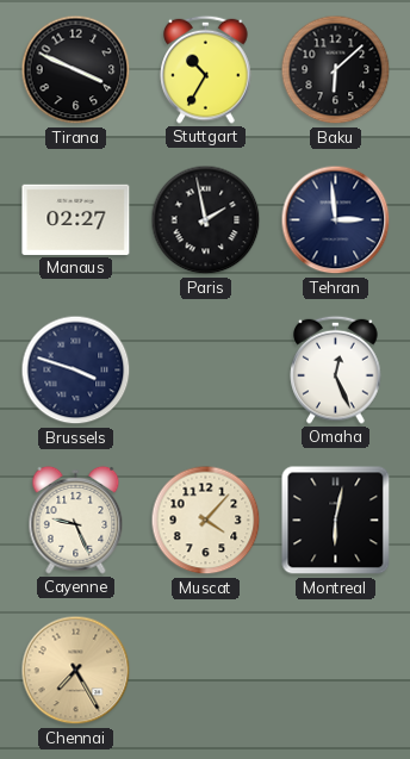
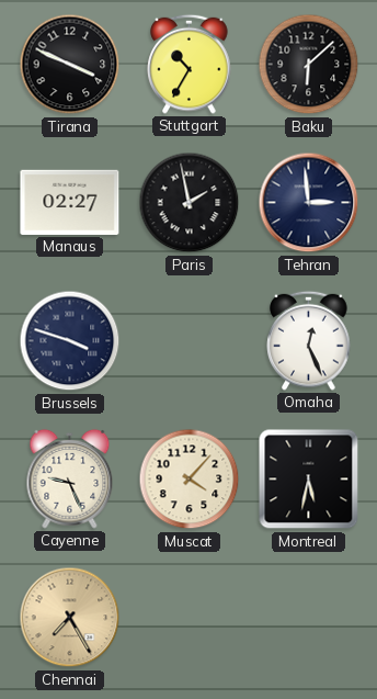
Montreal: 6:02 -> 5:32 (309, 480)
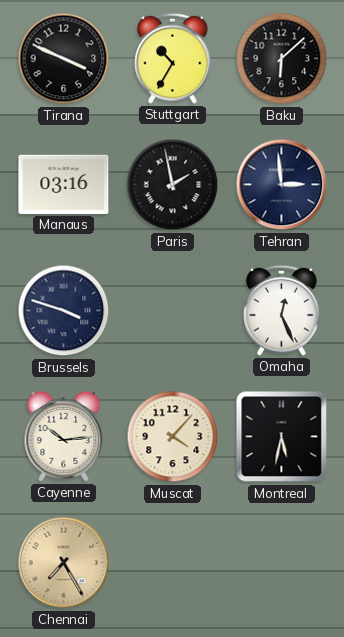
Manaus: 02:27 -> 03:16 (64, 184)
Cayenne: 9:26 -> 10:14 (64, 436)
